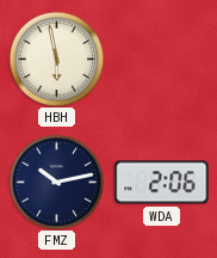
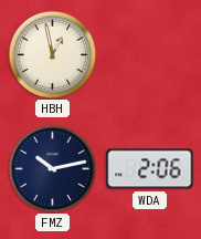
HBH: 5:58 -> 12:58 (52, 54)
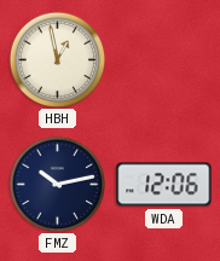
WDA: 2:06 -> 12:06 (164, 185)
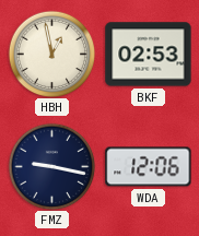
BKF: none -> 02:53 (149, 55)
FMZ: 10:13 -> 9:17 (51, 166)
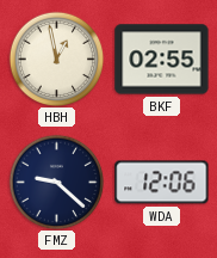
BKF: 02:53 -> 02:55 (162, 60)
FMZ: 9:17 -> 9:22 (56, 182)
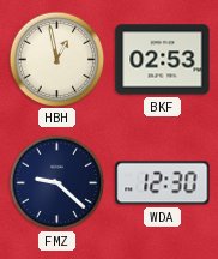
BKF: 02:55 -> 02:53 (163, 60)
WDA: 12:06 -> 12:30 (163, 183)
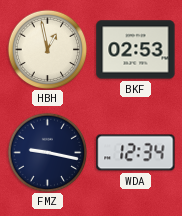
FMZ: 9:22 -> 9:17 (47, 152)
WDA: 12:30 -> 12:34 (136, 153)
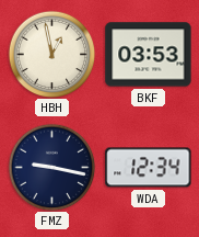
BKF: 02:53 -> 03:53 (149, 55)
